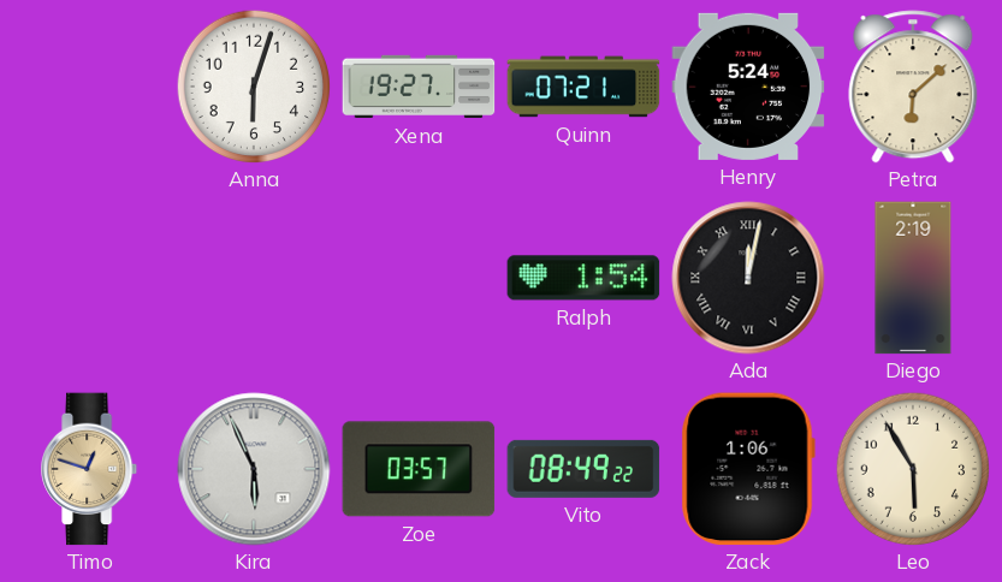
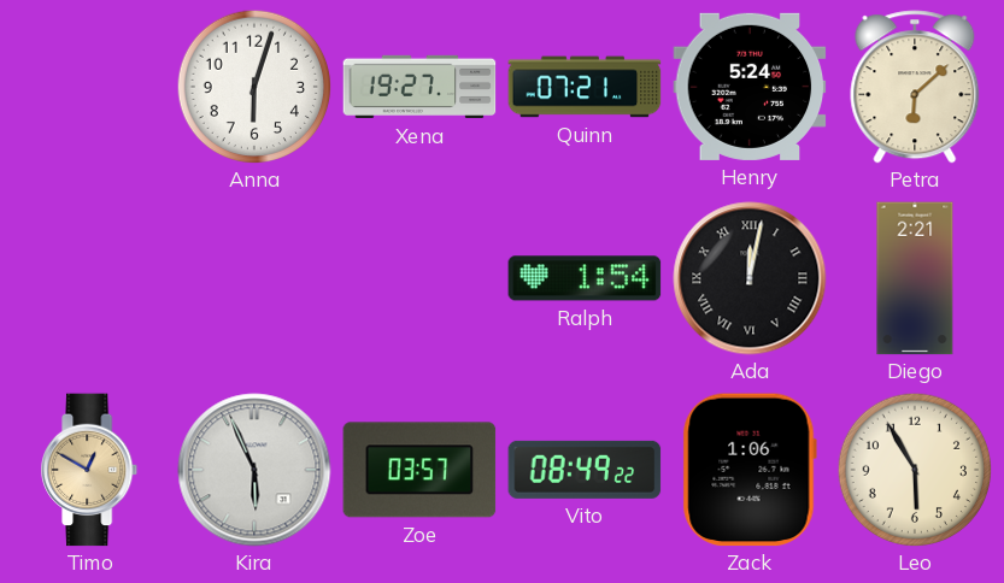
Diego: 2:19 -> 2:21 (915, 278)
Timo: 12:48 -> 12:50 (90, 470)
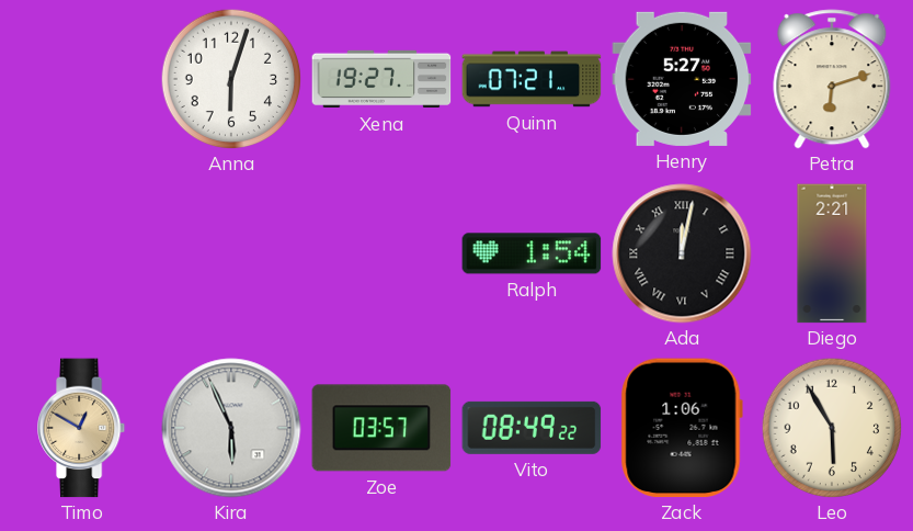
Henry: 5:24 -> 5:27 (682, 79)
Petra: 6:08 -> 6:12 (832, 79)
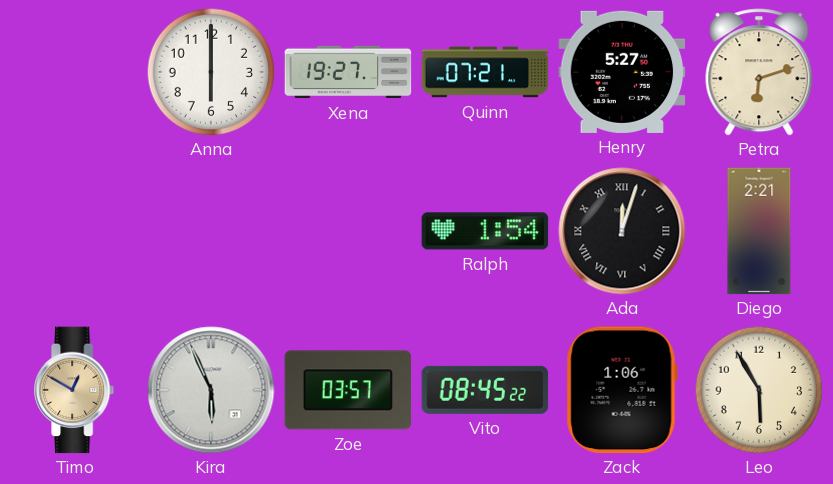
Anna: 6:03 -> 6:00 (211, 72)
Ada: 12:02 -> 12:03 (622, 231)
Vito: 08:49 -> 08:45 (485, 390)
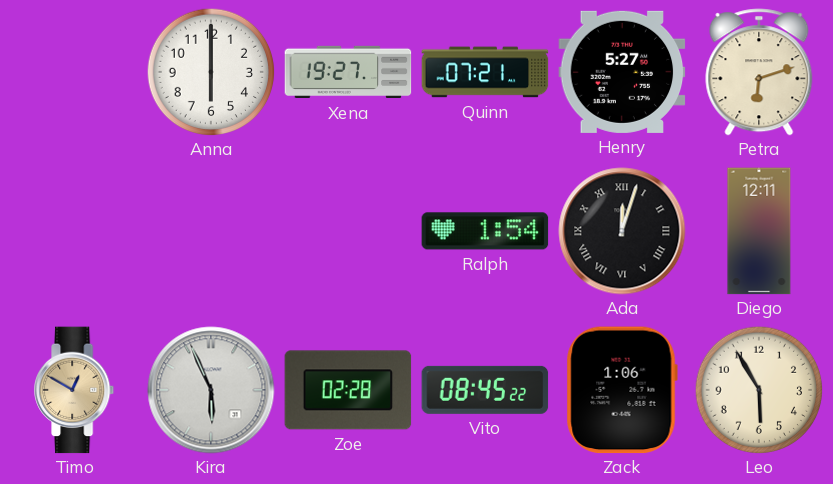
Diego: 2:21 -> 12:11 (759, 231)
Zoe: 03:57 -> 02:28 (348, 390)
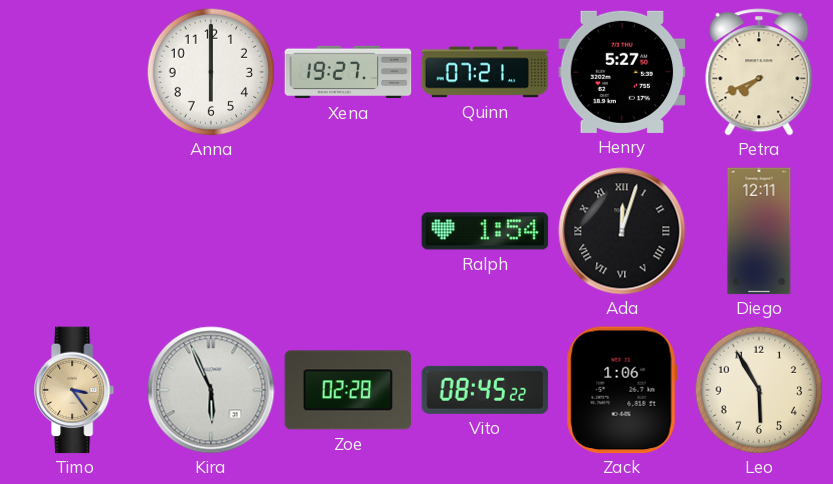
Petra: 6:12 -> 7:41 (759, 72)
Timo: 12:50 -> 3:24 (75, 390)
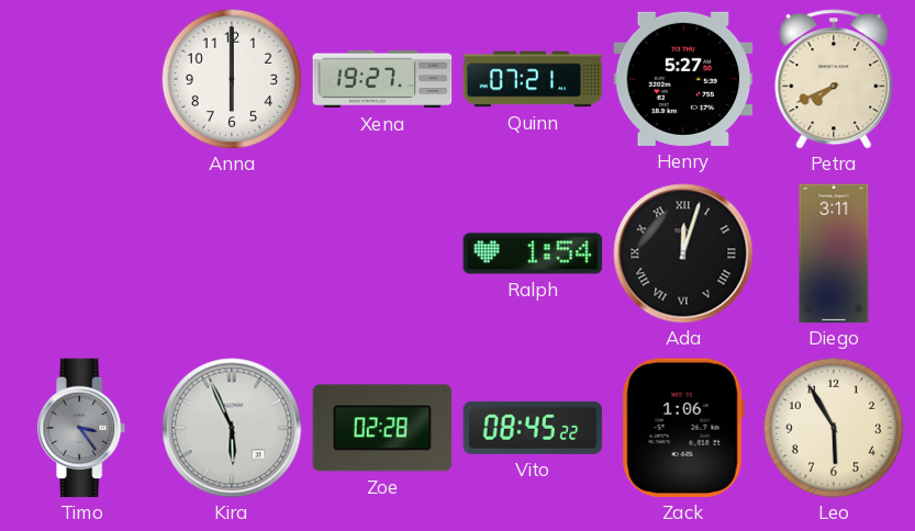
Diego: 12:11 -> 3:11 (834, 253)
Timo dial: champagne -> grey (82, 428)
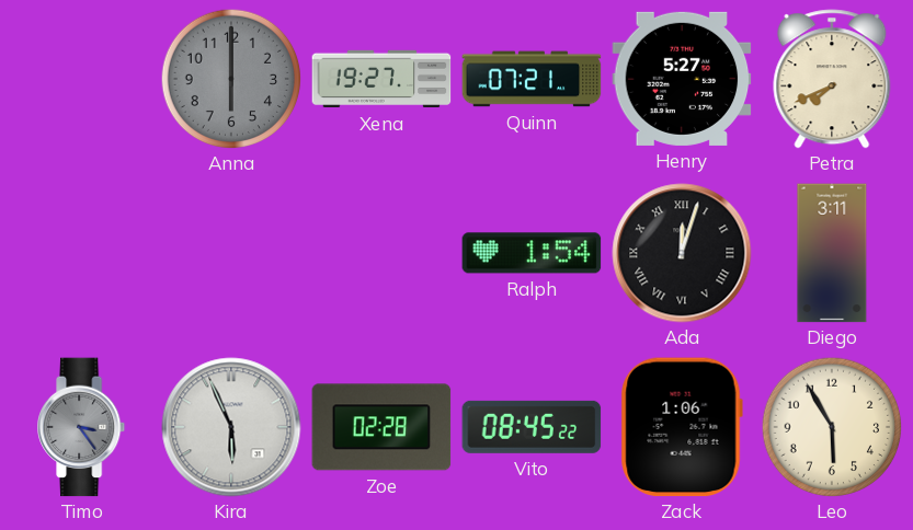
Anna dial: white -> grey (231, 79)
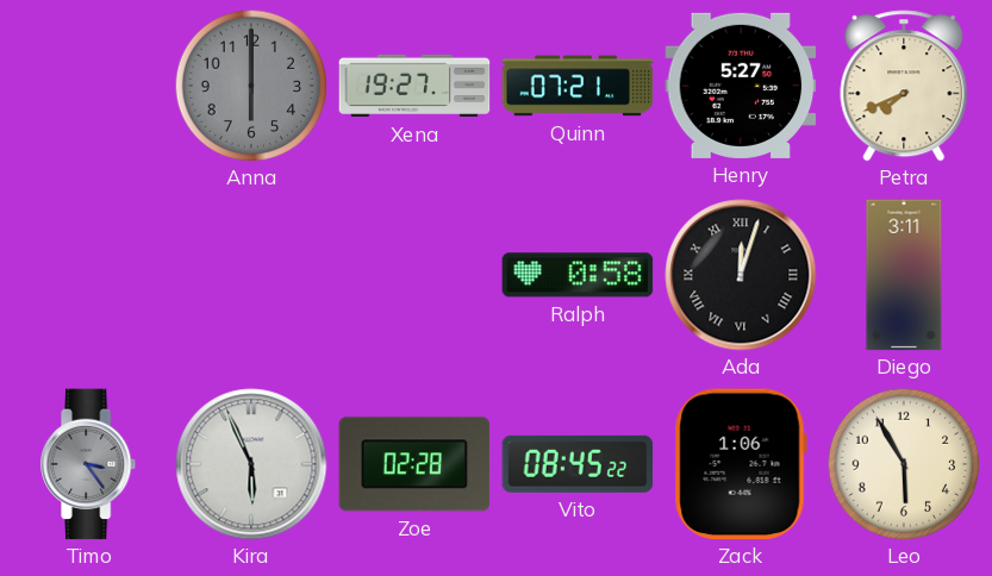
Ralph: 1:54 -> 0:58 (578, 275)
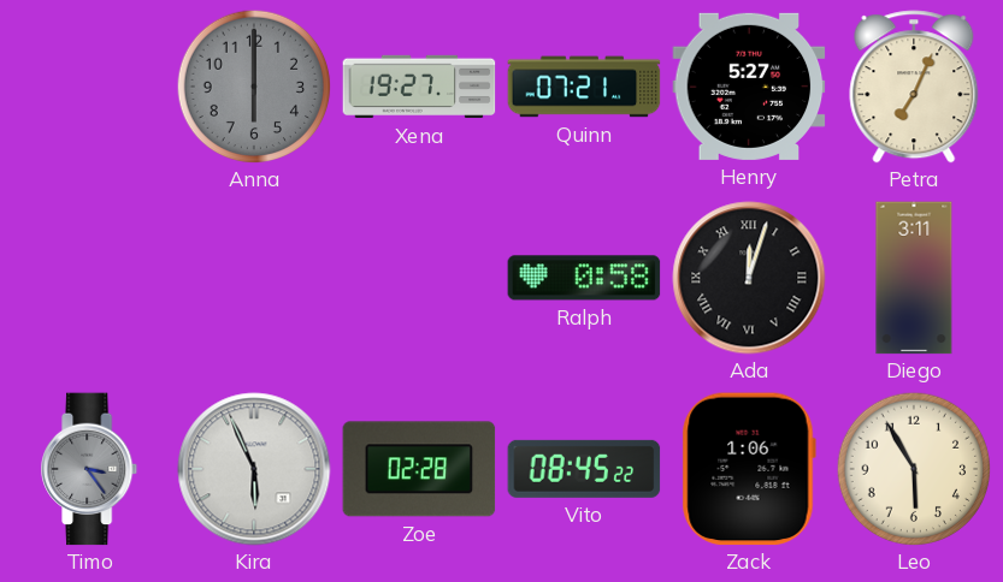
Petra: 7:41 -> 7:04 (914, 87)
